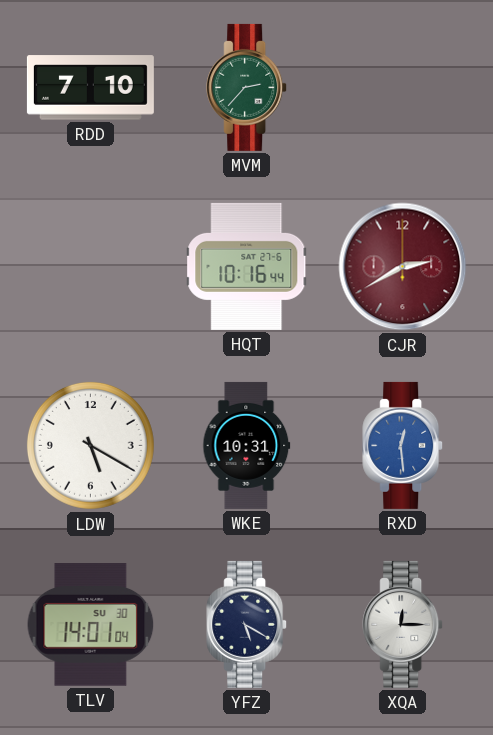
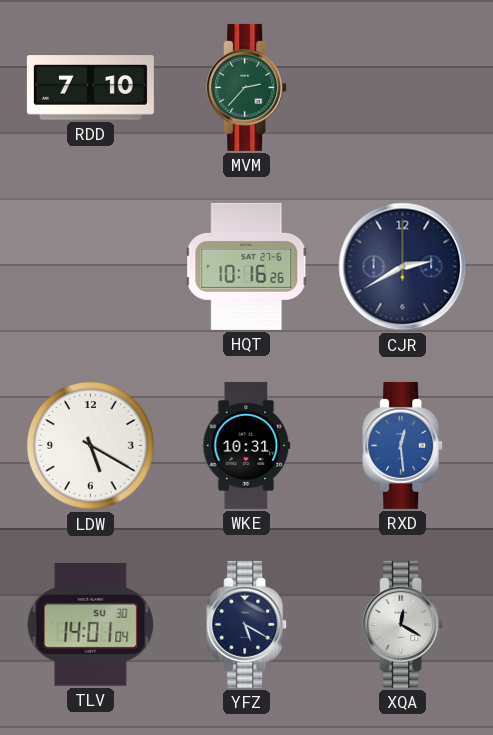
HQT: 10:16:44 -> 10:16:26 (247, 266)
CJR dial: burgundy -> navy (403, 267)
XQA: 12:15 -> 12:20 (403, 624)
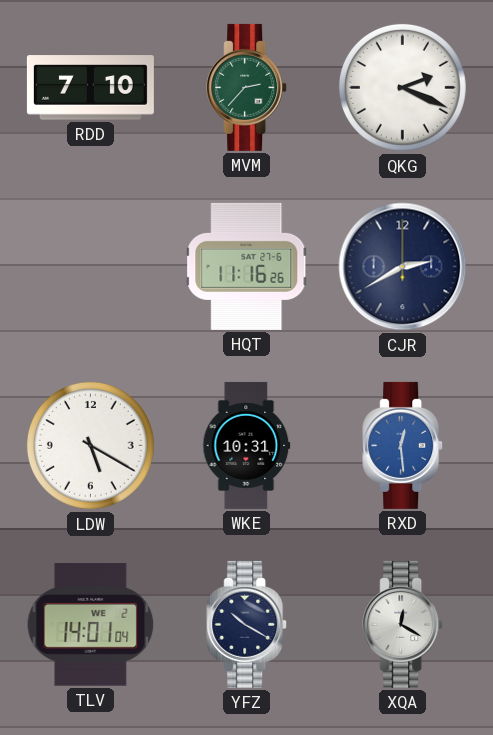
QKG: none -> 2:19 (402, 87)
HQT: 10:16 -> 11:16 (247, 266)
TLV date: SU 30 -> WE 2 (91, 625)
YFZ: 5:20 -> 10:20 (247, 624)
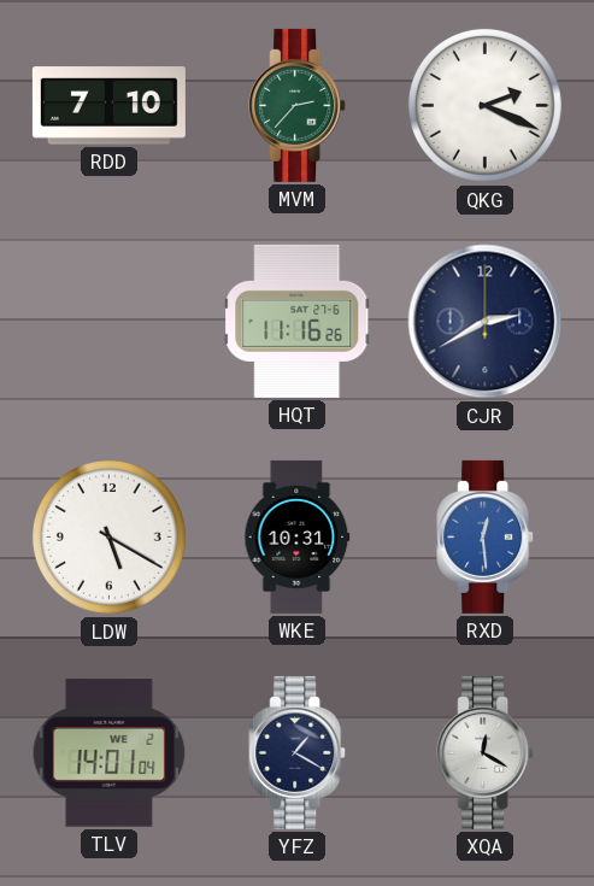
YFZ: 10:20 -> 1:20 (298, 752)
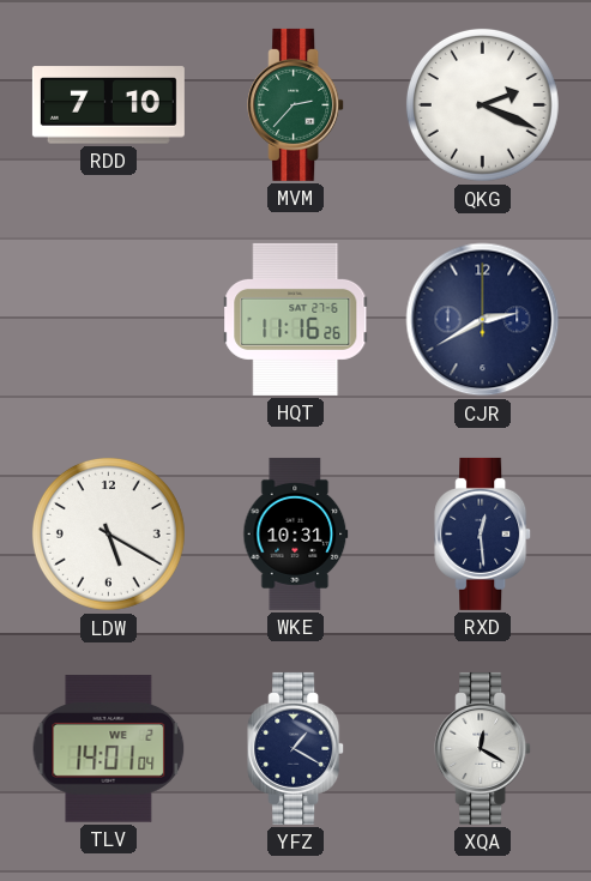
RXD dial: blue -> navy (483, 533)
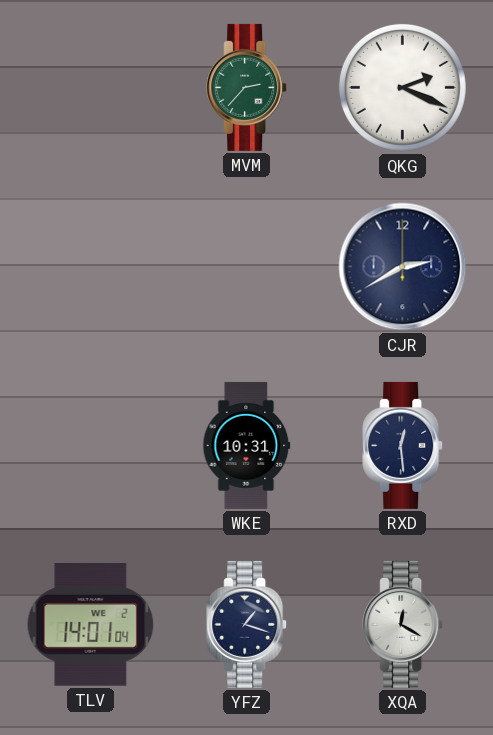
RDD: 7:10 -> none (108, 105)
HQT: 11:16 -> none (296, 319)
LDW: 5:20 -> none (108, 533)
YFZ: 1:20 -> 1:18 (247, 624)
